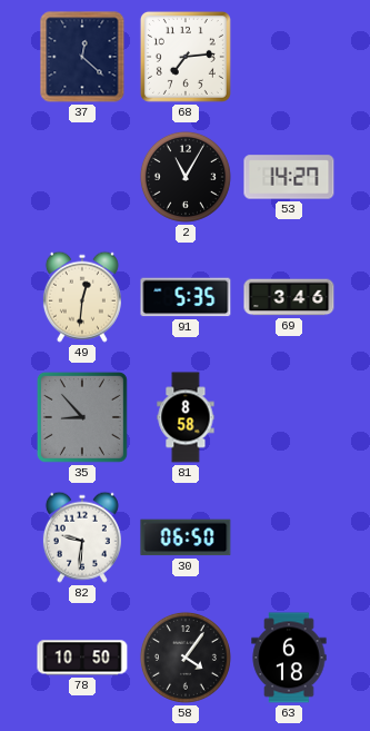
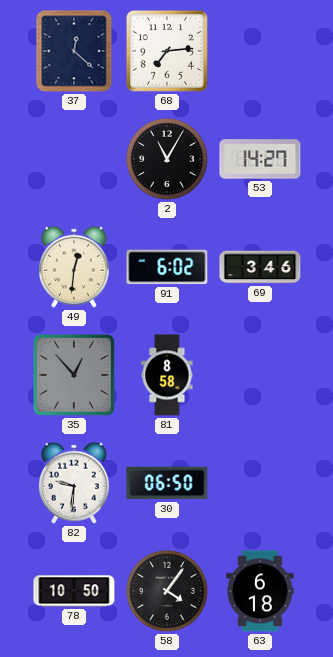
91: 5:35 -> 6:02 (167, 267)
35: 8:53 -> 12:53 (74, 375)
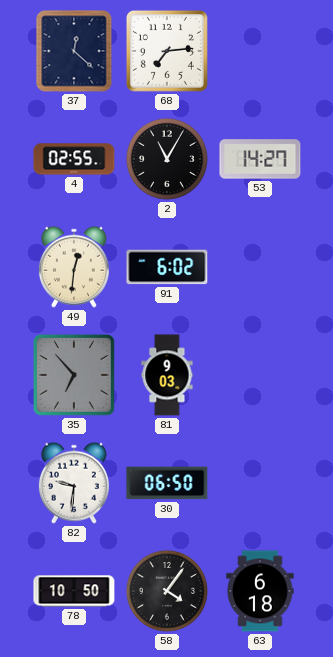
4: none -> 02:55 (74, 159)
69: 3:46 -> none (260, 267)
35: 12:53 -> 6:53 (74, 375)
81: 8:58 -> 9:03 (167, 375)
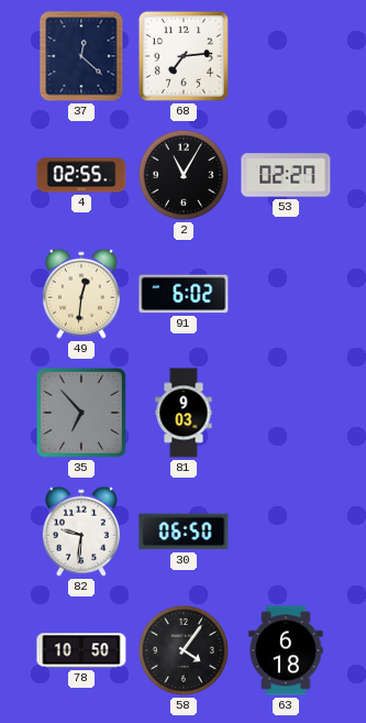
53: 14:27 -> 02:27 (286, 175)
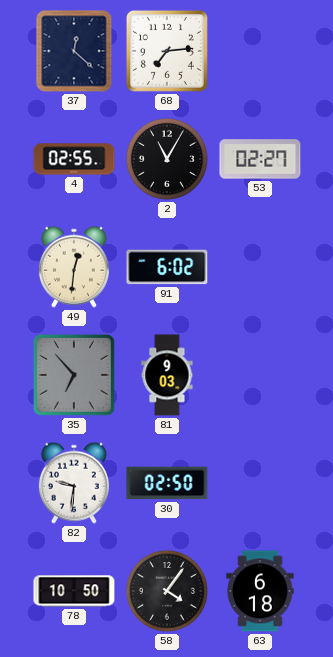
30: 06:50 -> 02:50 (167, 483)
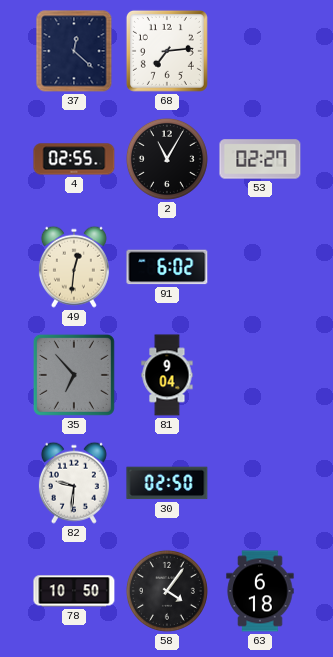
81: 9:03 -> 9:04 (167, 375)
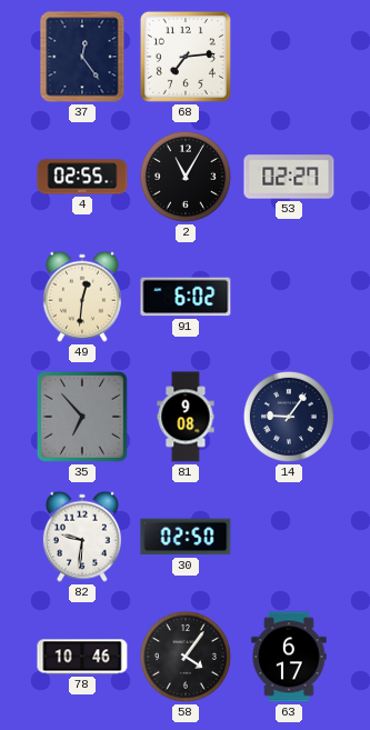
37: 12:22 -> 12:24 (82, 57)
81: 9:04 -> 9:08 (186, 417)
14: none -> 9:06 (289, 417)
78: 10:50 -> 10:46 (82, 657)
63: 6:18 -> 6:17 (289, 657)
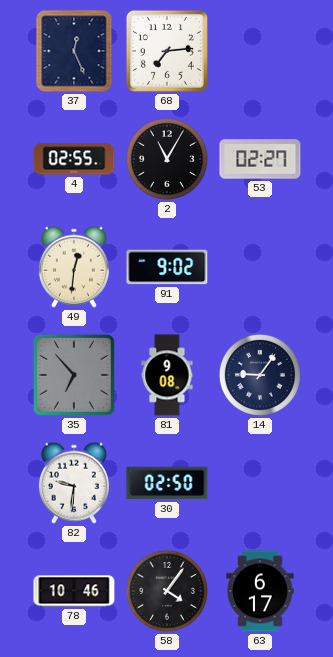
37: 12:24 -> 12:26 (74, 51)
91: 6:02 -> 9:02 (167, 267)
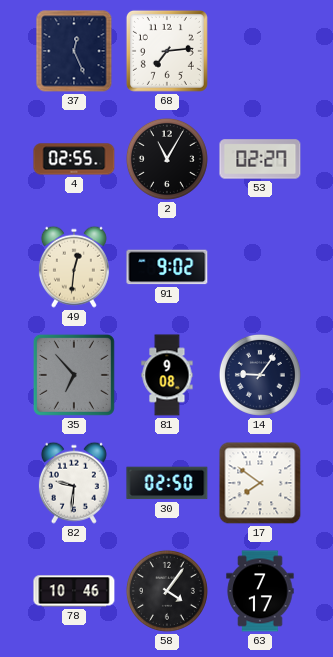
17: none -> 7:51 (260, 483)
63: 6:17 -> 7:17 (260, 591)
